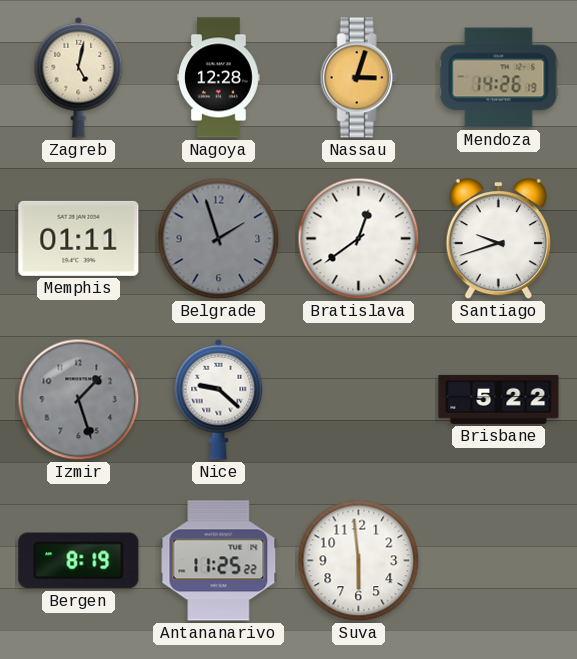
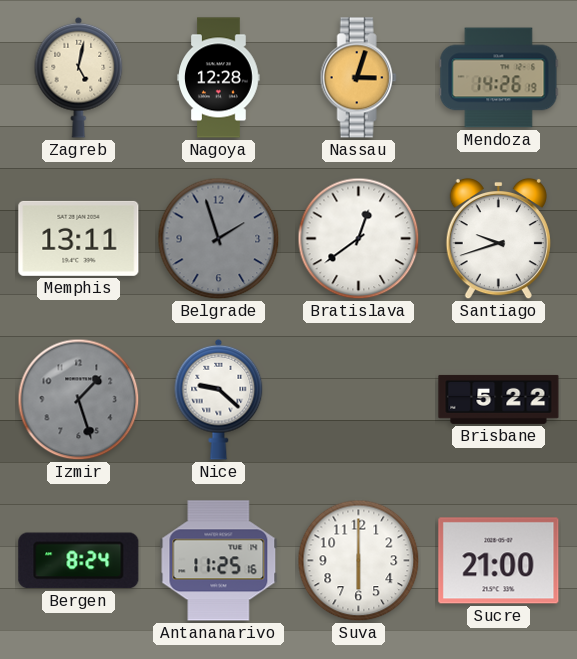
Memphis: 01:11 -> 13:11 (79, 238)
Bergen: 8:19 -> 8:24 (79, 561)
Antananarivo: 11:25:22 -> 11:25:16 (219, 561)
Suva: 5:59 -> 6:00 (359, 561)
Sucre: none -> 21:00 (499, 561)
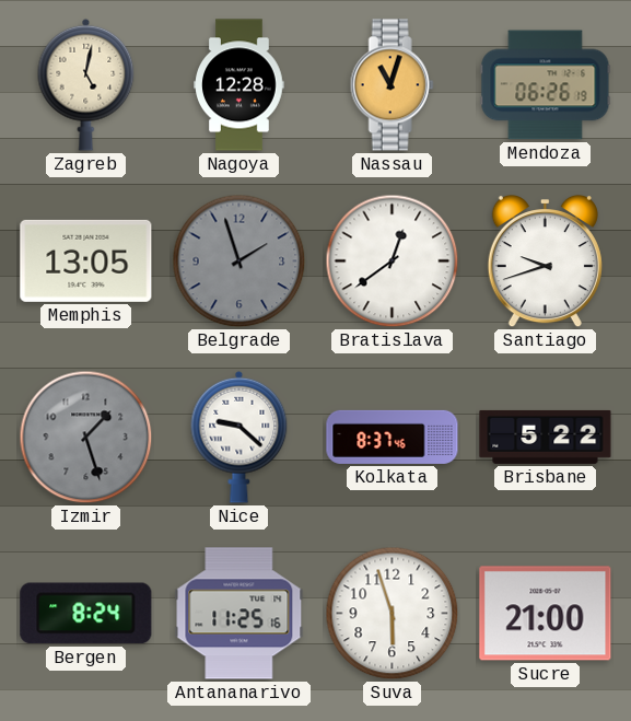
Nassau: 3:03 -> 11:03 (392, 85)
Mendoza: 14:26 -> 06:26 (546, 85)
Memphis: 13:11 -> 13:05 (86, 260)
Kolkata: none -> 8:37 (393, 437)
Suva: 6:00 -> 5:57 (393, 614)
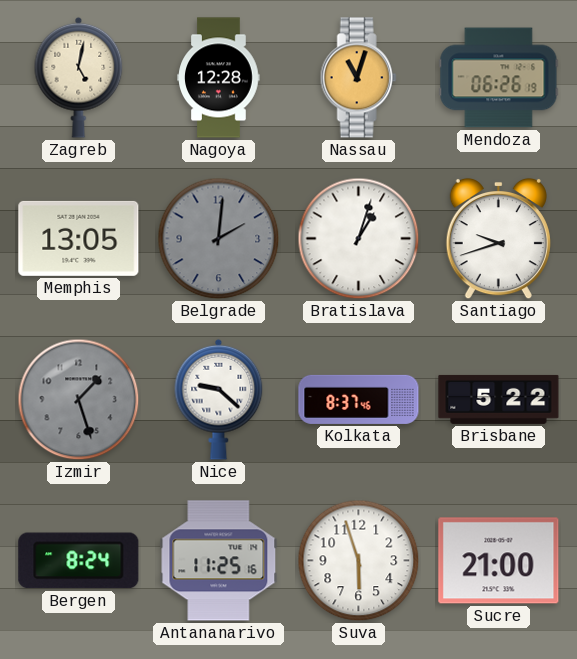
Belgrade: 1:57 -> 2:01 (219, 239)
Bratislava: 12:39 -> 1:03 (359, 239)
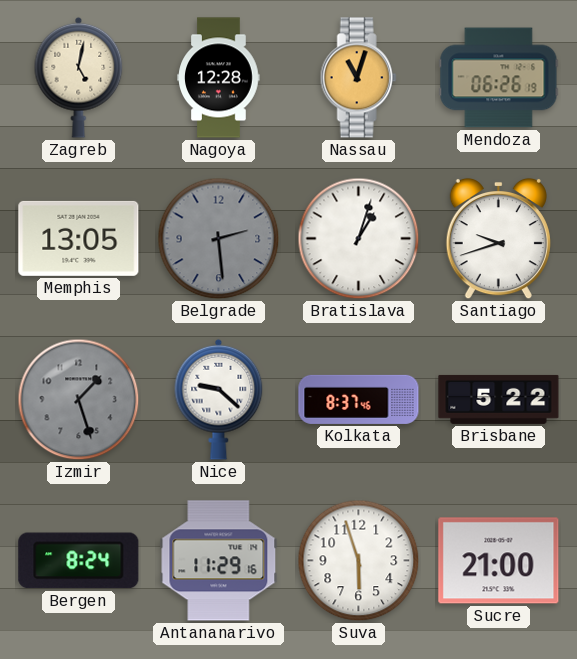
Belgrade: 2:01 -> 2:29 (219, 239)
Antananarivo: 11:25 -> 11:29 (219, 561)
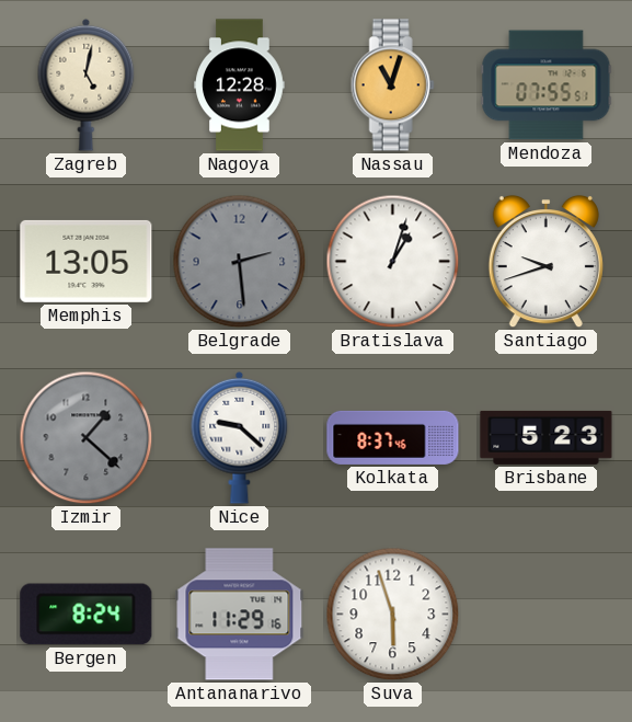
Mendoza: 06:26 -> 07:55 (547, 85)
Izmir: 1:27 -> 1:22 (87, 438)
Brisbane: 5:22 -> 5:23 (547, 437)
Sucre: 21:00 -> none (499, 561)
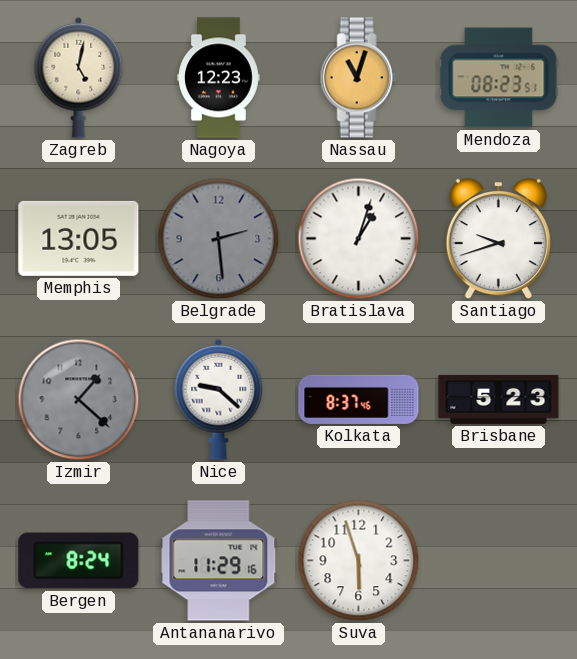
Nagoya: 12:28 -> 12:23 (219, 78)
Mendoza: 07:55 -> 08:23 (499, 78)
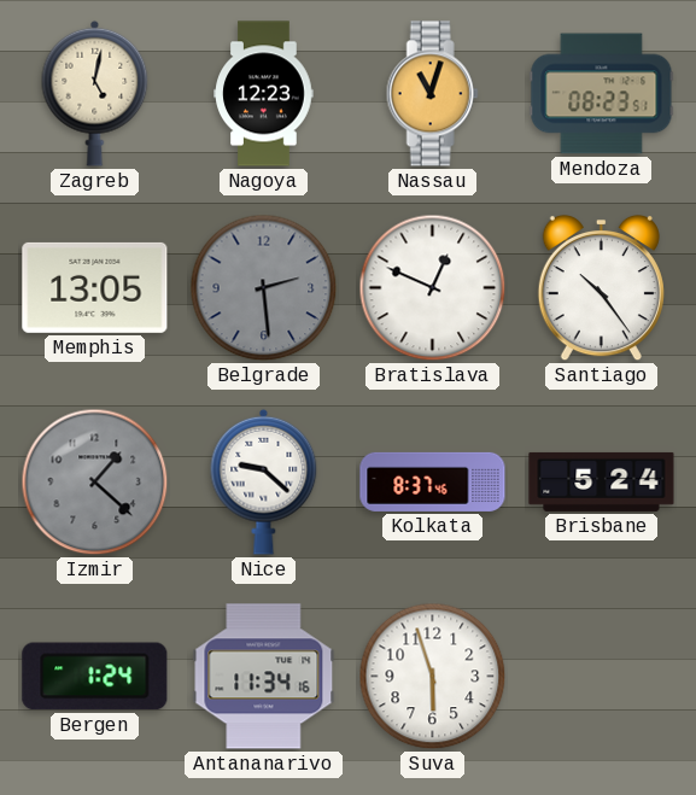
Bratislava: 1:03 -> 12:49 (433, 288)
Santiago: 9:42 -> 10:24 (601, 288)
Brisbane: 5:23 -> 5:24 (602, 481)
Bergen: 8:24 -> 1:24 (95, 677)
Antananarivo: 11:29 -> 11:34 (264, 677)
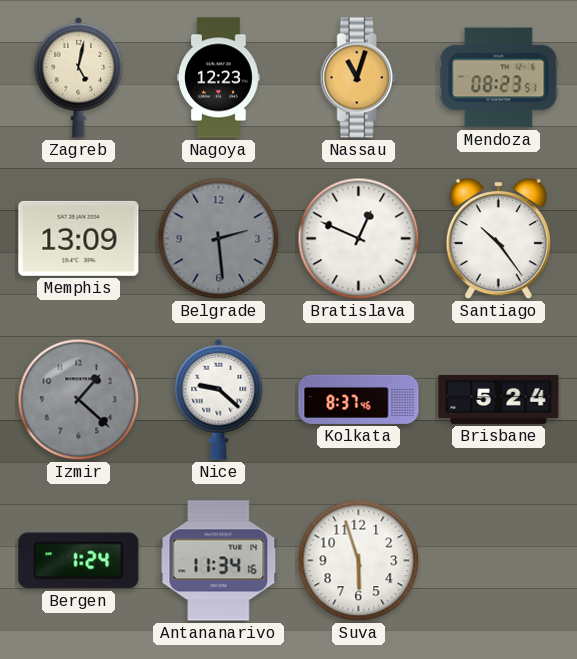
Memphis: 13:05 -> 13:09 (79, 238)
